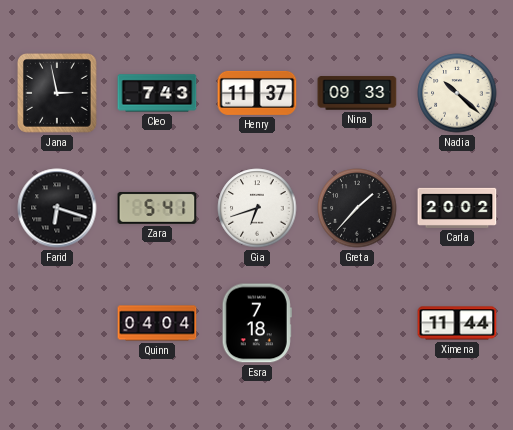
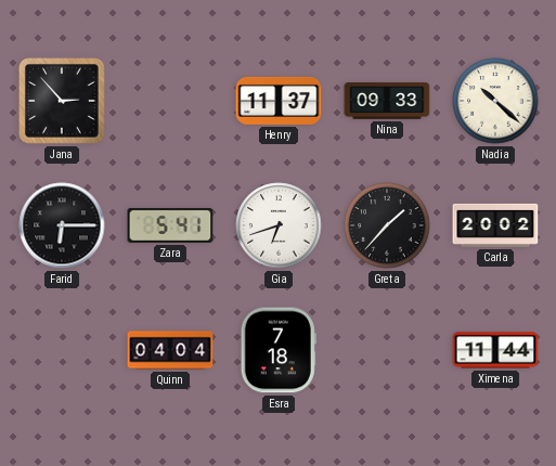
Jana: 2:58 -> 2:53 (62, 101)
Cleo: 7:43 -> none (157, 93)
Farid: 6:18 -> 6:15 (62, 225)
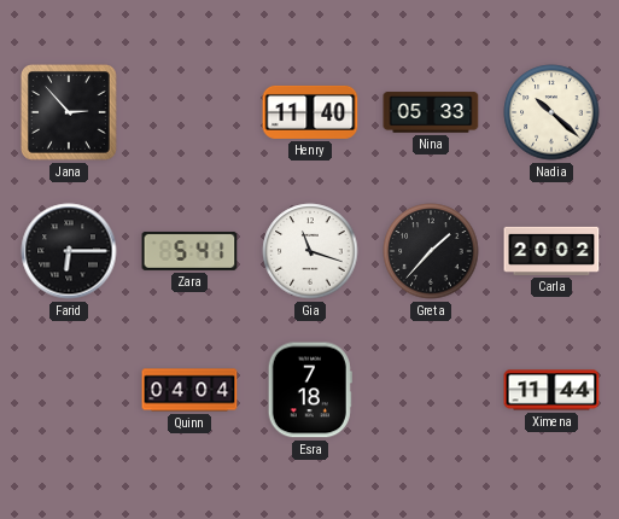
Henry: 11:37 -> 11:40 (310, 112)
Nina: 09:33 -> 05:33 (431, 112)
Gia: 6:42 -> 11:18 (310, 251)
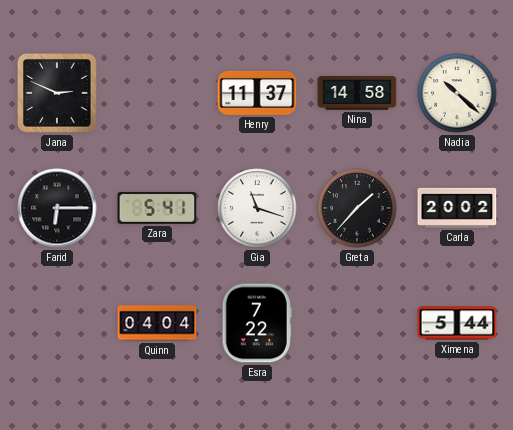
Jana: 2:53 -> 2:49 (57, 93)
Henry: 11:40 -> 11:37 (257, 93)
Nina: 05:33 -> 14:58 (357, 93)
Esra: 7:18 -> 7:22 (257, 323)
Ximena: 11:44 -> 5:44 (457, 323)
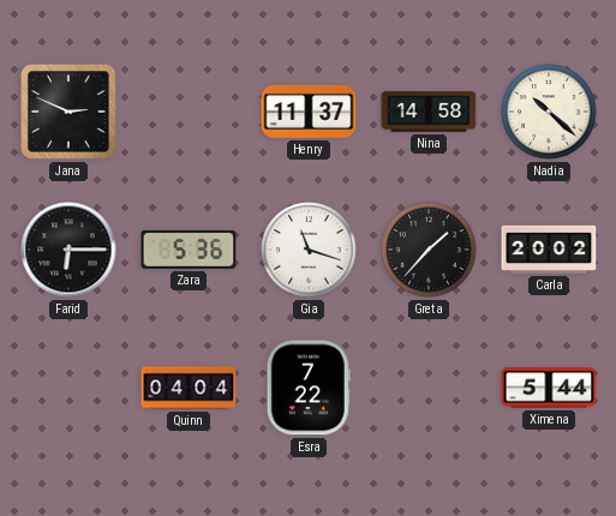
Zara: 5:41 -> 5:36 (189, 250)
